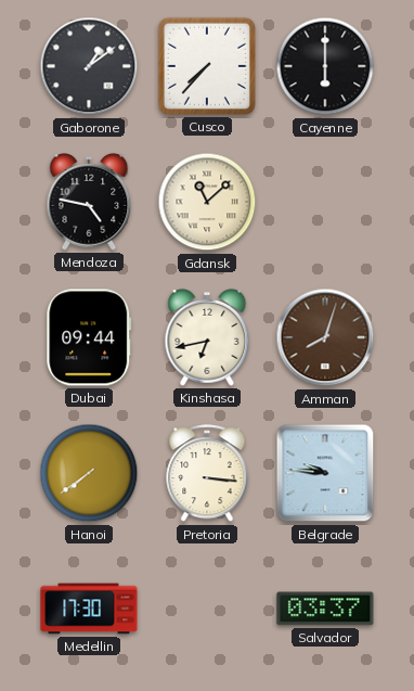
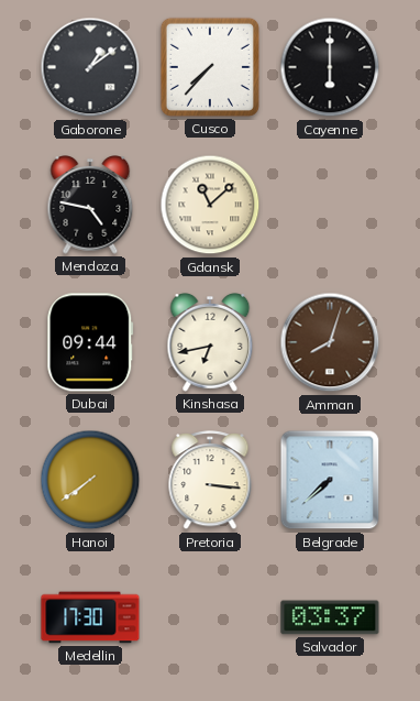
Belgrade: 9:46 -> 7:38 (330, 480)
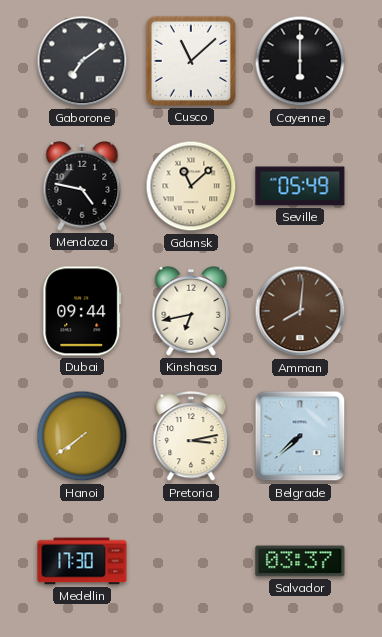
Gaborone: 1:09 -> 7:09 (82, 61)
Cusco: 7:37 -> 11:08 (191, 61)
Seville: none -> 05:49 (300, 186)
Amman: 8:03 -> 8:01 (300, 311)
Pretoria: 3:16 -> 3:13 (191, 437)
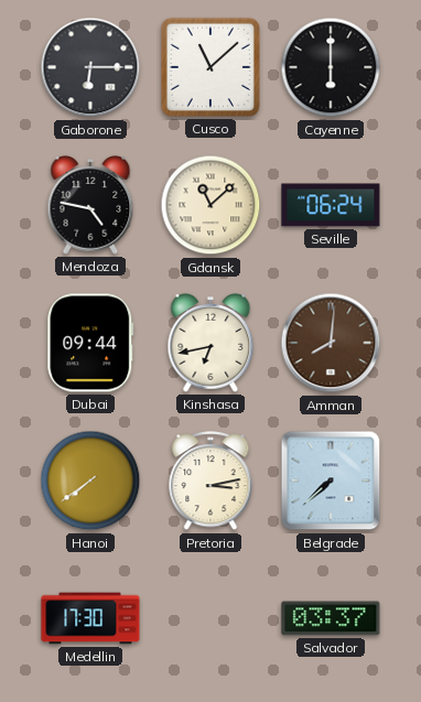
Gaborone: 7:09 -> 6:15 (90, 67)
Seville: 05:49 -> 06:24 (331, 205)
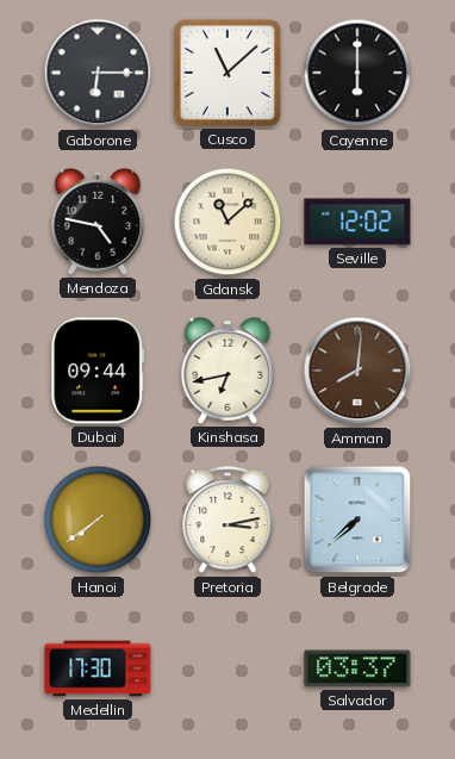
Seville: 06:24 -> 12:02 (357, 222)
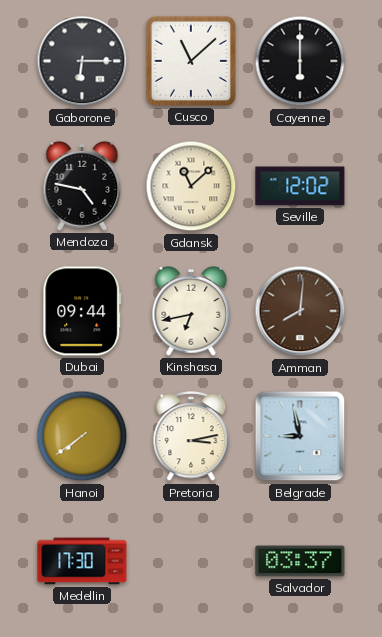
Belgrade: 7:38 -> 8:58 (300, 436)
